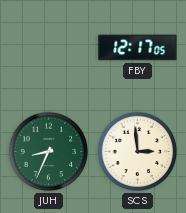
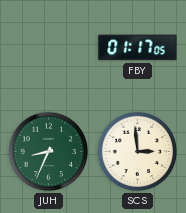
FBY: 12:17 -> 01:17 (138, 48)
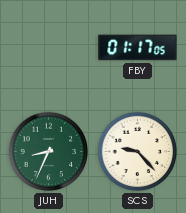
SCS: 2:59 -> 9:23 (138, 152)
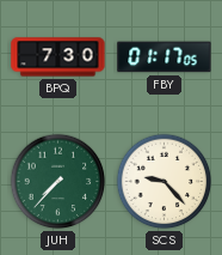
BPQ: none -> 7:30 (58, 57)
JUH: 8:34 -> 7:37 (58, 182)
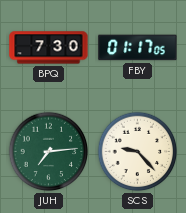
JUH: 7:37 -> 7:14 (49, 152)
